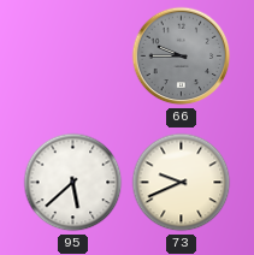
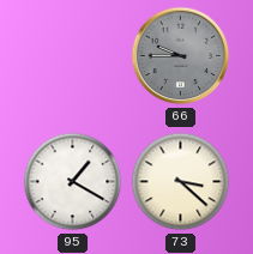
95: 5:38 -> 1:20 (73, 182)
73: 9:41 -> 3:22 (181, 182)
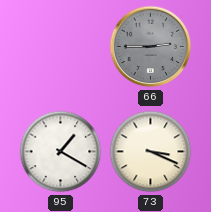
66: 9:45 -> 2:45 (151, 47)
73: 3:22 -> 3:19 (151, 152)
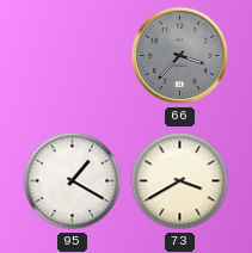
66: 2:45 -> 3:37 (180, 56)
73: 3:19 -> 3:40 (180, 181)
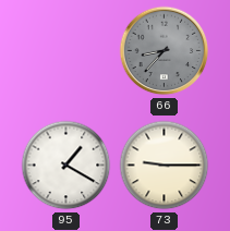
66: 3:37 -> 8:37 (165, 51)
73: 3:40 -> 9:15 (165, 166)
